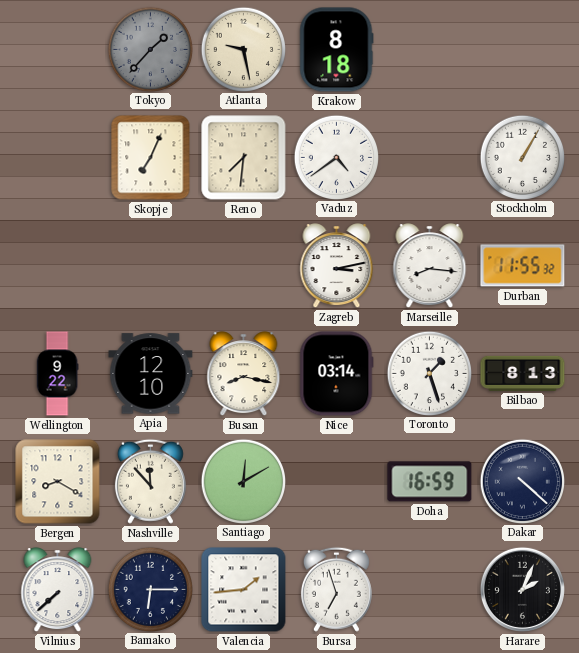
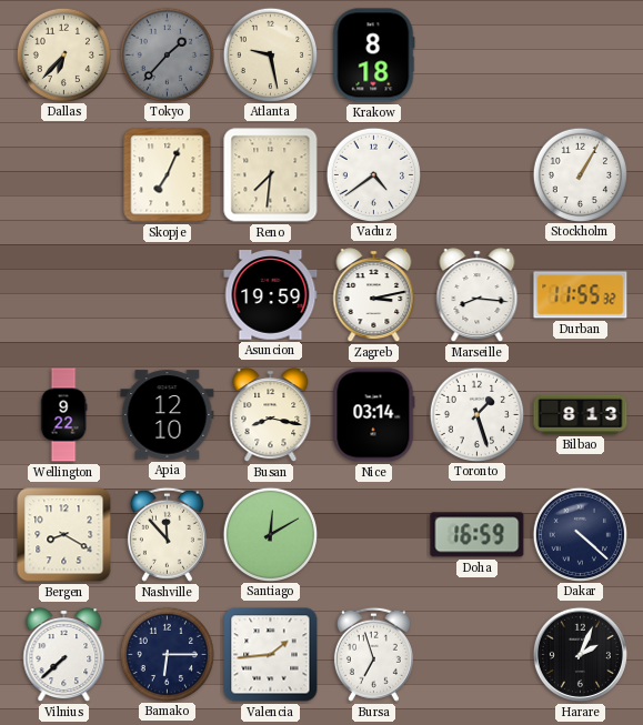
Dallas: none -> 6:37 (63, 54)
Asuncion: none -> 19:59 (271, 295)
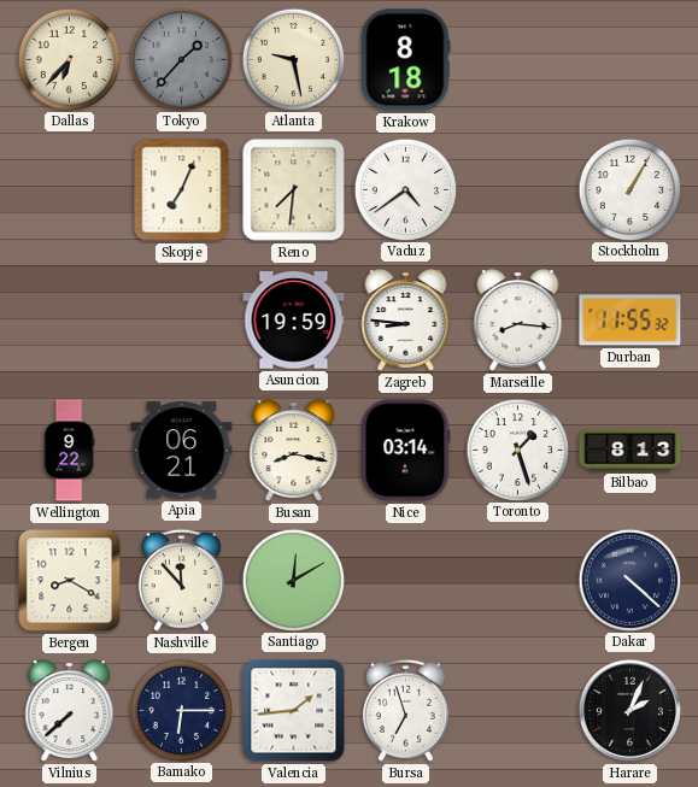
Zagreb: 3:13 -> 8:46 (406, 321)
Apia: 12:10 -> 06:21 (182, 451)
Doha: 16:59 -> none (478, 535)
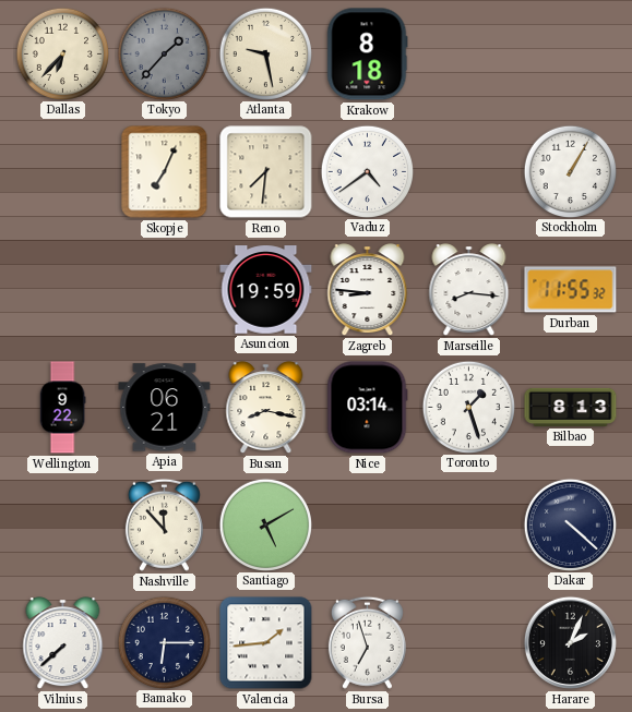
Bergen: 8:20 -> none (70, 581)
Santiago: 12:10 -> 5:10 (265, 524)
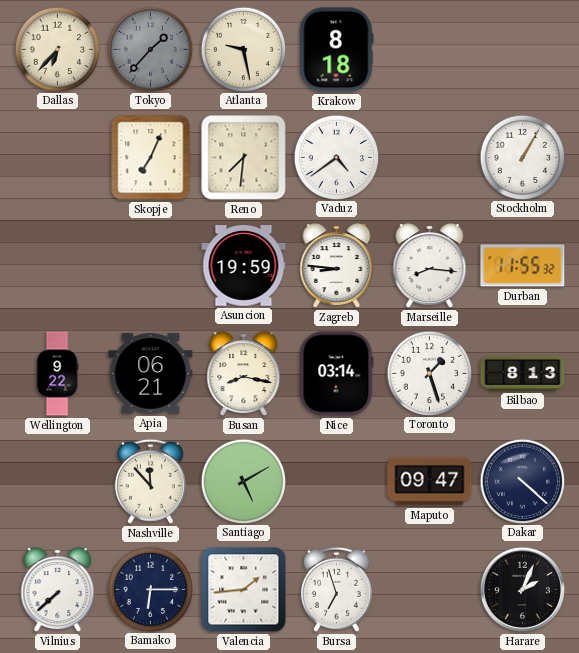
Maputo: none -> 09:47 (430, 482)
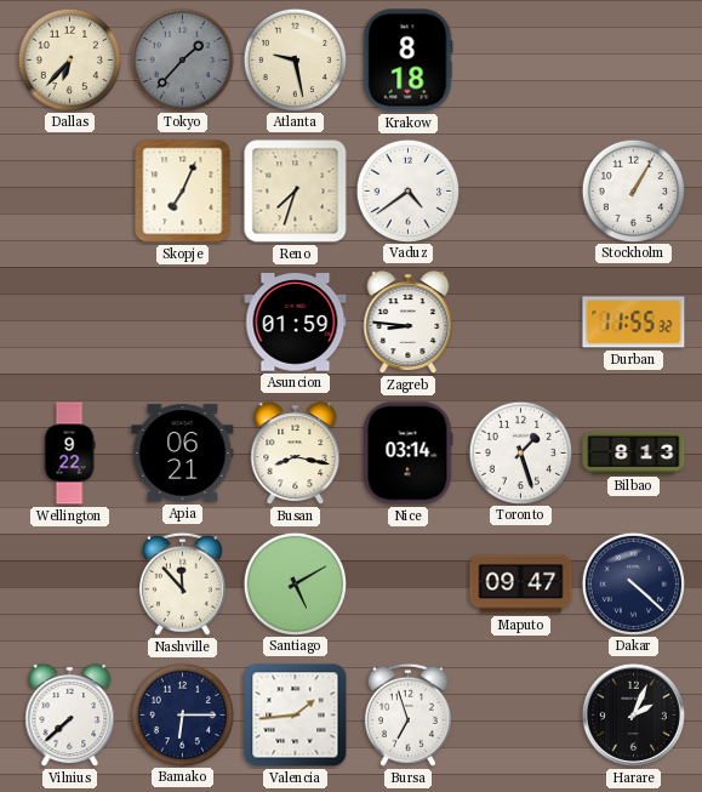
Reno: 7:31 -> 7:33 (296, 192)
Asuncion: 19:59 -> 01:59 (296, 323)
Marseille: 8:16 -> none (430, 266)
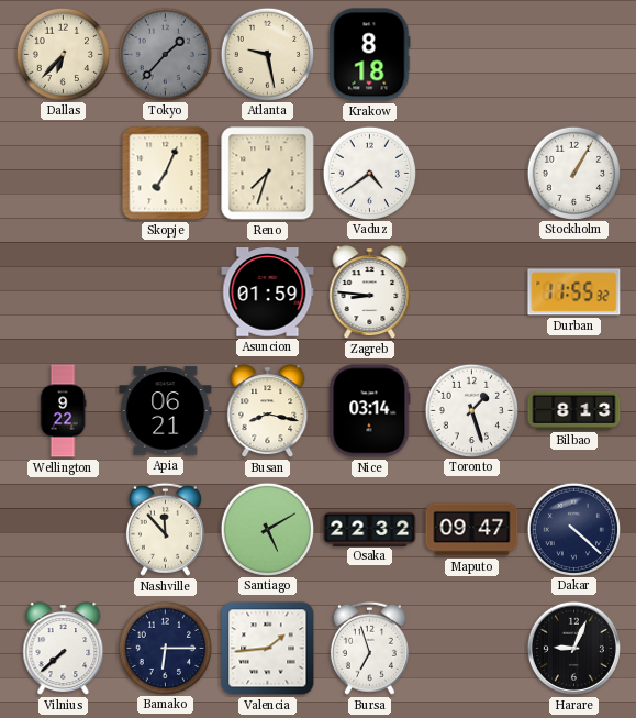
Osaka: none -> 22:32 (370, 529)
Harare: 2:04 -> 9:04 (573, 648)
